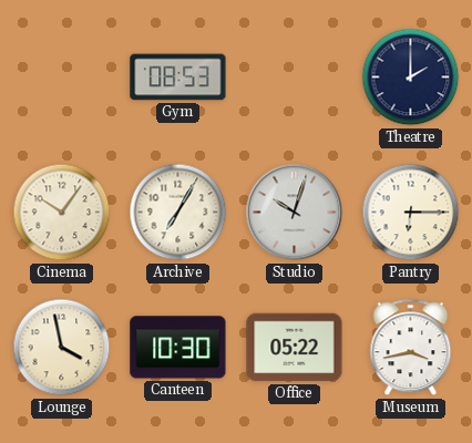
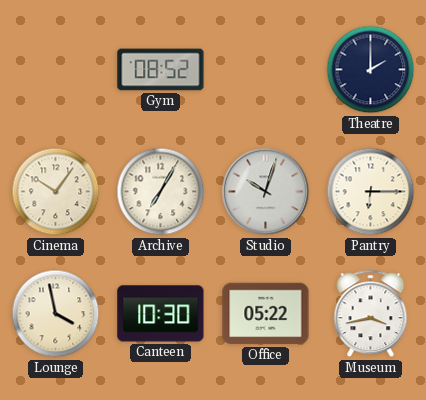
Gym: 08:53 -> 08:52 (161, 70)
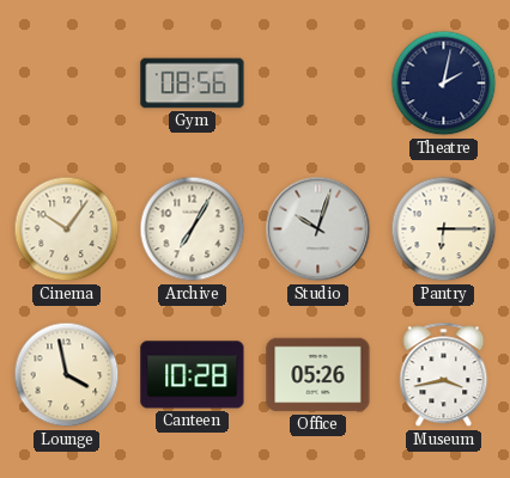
Gym: 08:52 -> 08:56 (193, 84)
Theatre: 2:00 -> 2:02 (444, 84)
Canteen: 10:30 -> 10:28 (193, 375)
Office: 05:22 -> 05:26 (318, 375)
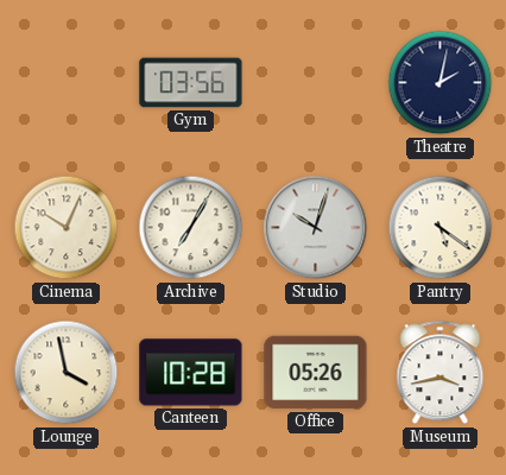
Gym: 08:56 -> 03:56 (191, 83)
Cinema: 10:06 -> 10:04 (67, 228)
Pantry: 6:15 -> 5:21 (441, 228)
